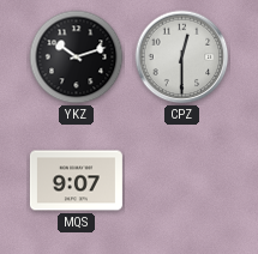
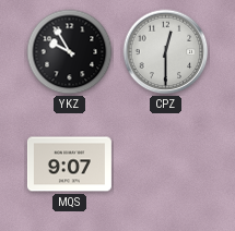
YKZ: 10:12 -> 9:55 (70, 52)
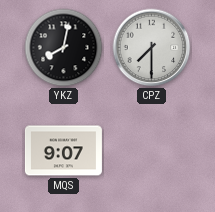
YKZ: 9:55 -> 8:02 (64, 48)
CPZ: 12:30 -> 7:30 (152, 48)
